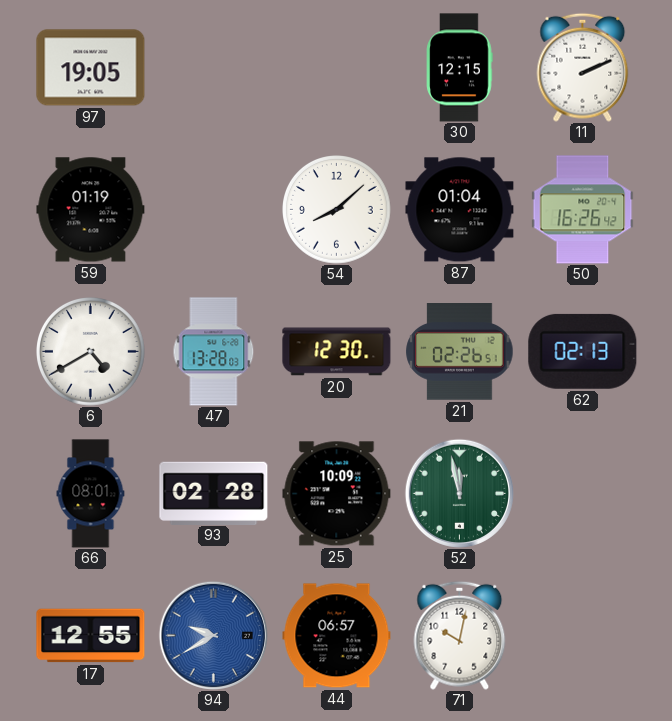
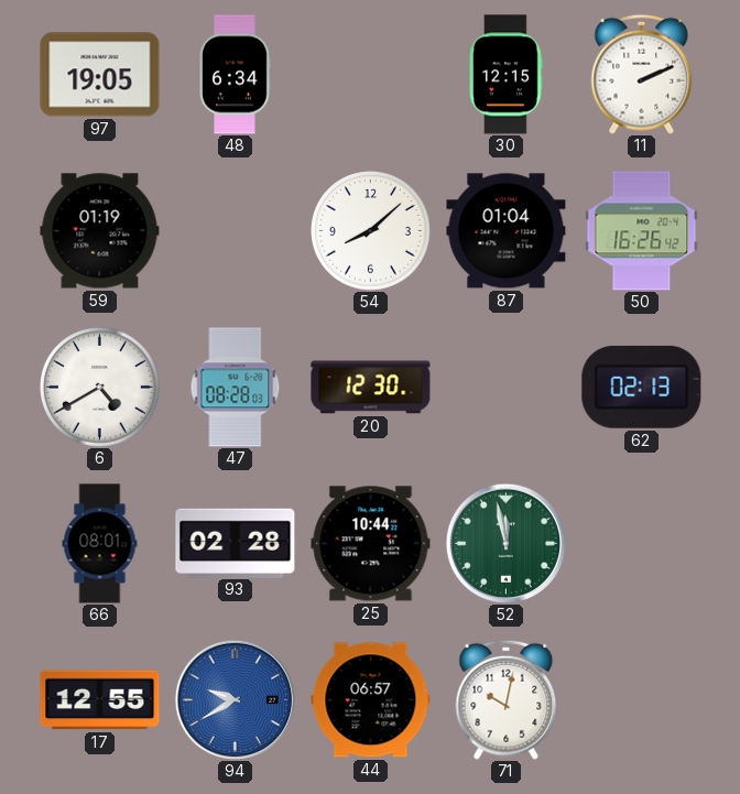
48: none -> 6:34 (235, 75)
47: 13:28 -> 08:28 (236, 388)
21: 02:26 -> none (460, 352)
25: 10:09 -> 10:44 (371, 544)
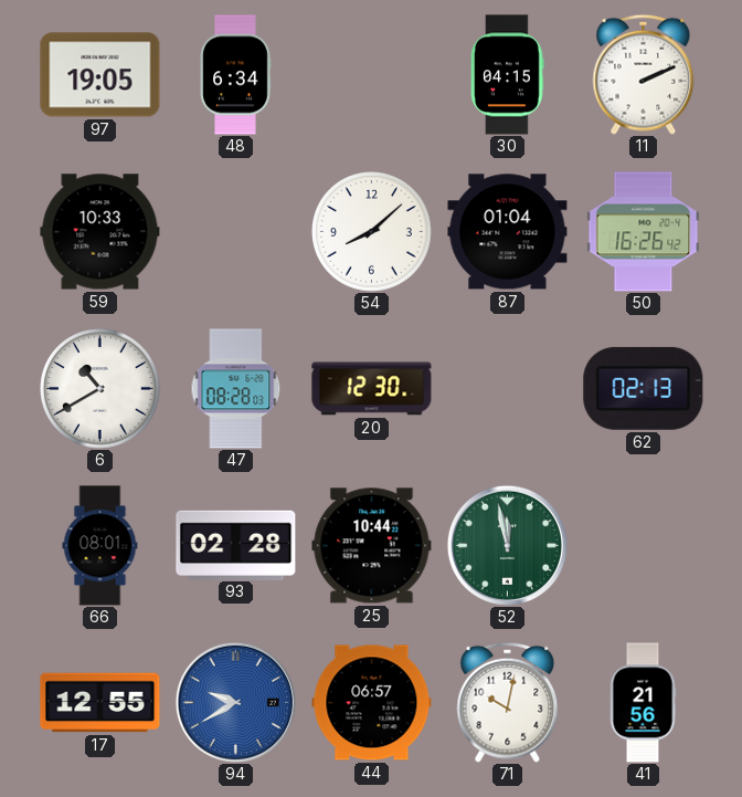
30: 12:15 -> 04:15 (508, 75)
59: 01:19 -> 10:33 (100, 232)
6: 4:40 -> 10:40 (100, 389)
41: none -> 21:56 (643, 703)
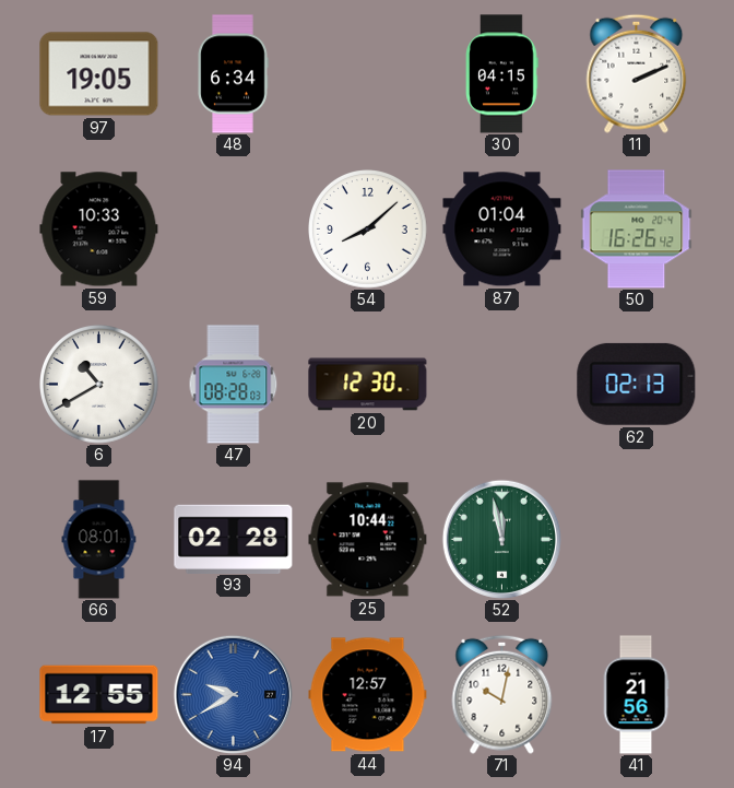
44: 06:57 -> 12:57 (368, 695)
